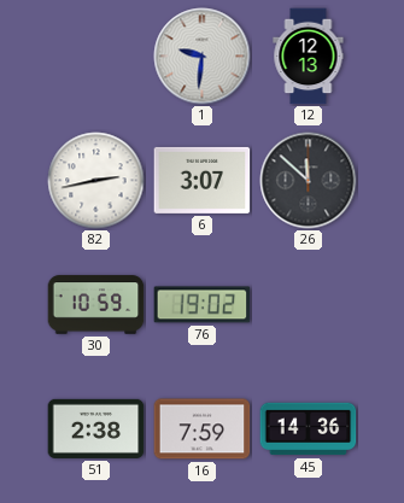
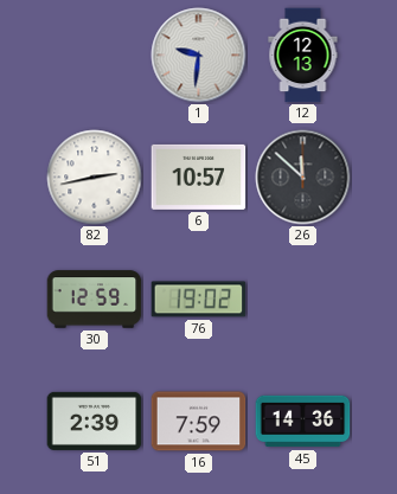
6: 3:07 -> 10:57 (199, 177)
30: 10:59 -> 12:59 (95, 300)
51: 2:38 -> 2:39 (95, 421)
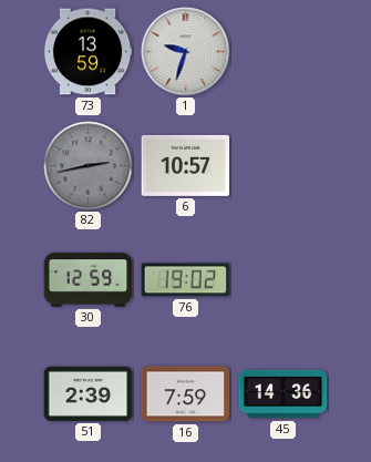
73: none -> 13:59 (87, 52)
1: 9:31 -> 9:33 (186, 52)
12: 12:13 -> none (303, 56)
82 dial: white -> grey (89, 166)
26: 11:52 -> none (303, 178)
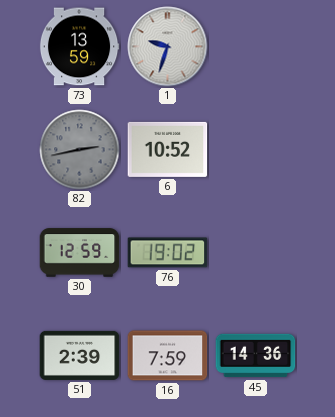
6: 10:57 -> 10:52 (168, 149)
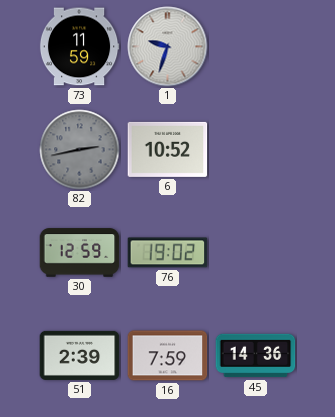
73: 13:59 -> 11:59 (79, 47)
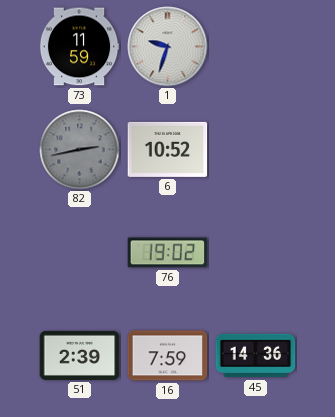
30: 12:59 -> none (80, 253)
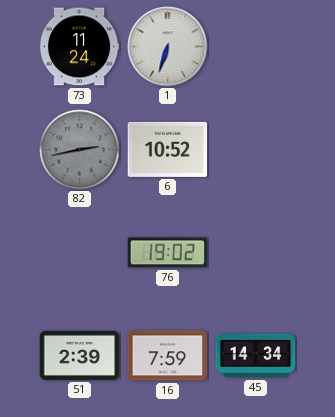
73: 11:59 -> 11:24 (79, 47)
1: 9:33 -> 6:33 (168, 47)
45: 14:36 -> 14:34 (256, 356)
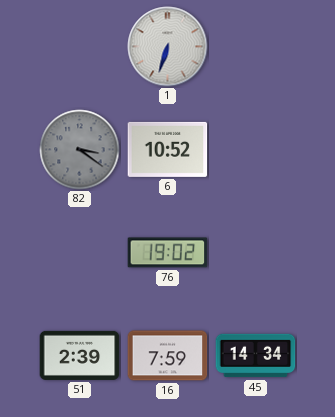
73: 11:24 -> none (79, 47)
82: 2:43 -> 3:21 (80, 150)
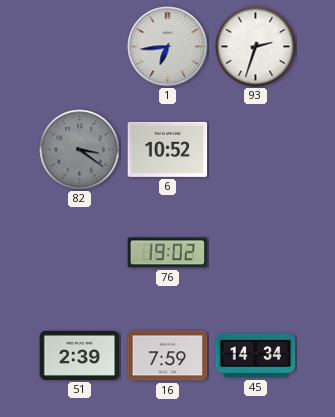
1: 6:33 -> 6:44 (168, 47)
93: none -> 2:33 (256, 47)
